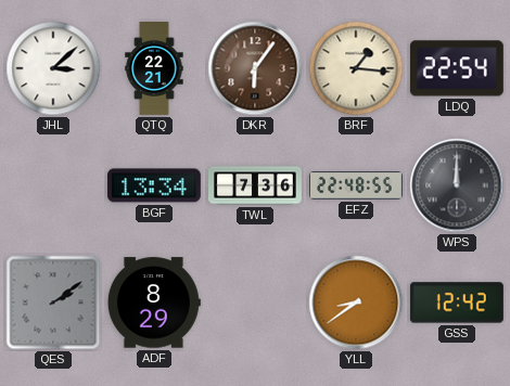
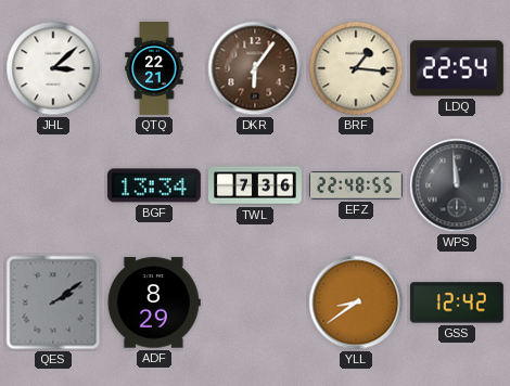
WPS: 12:00 -> 11:59 (457, 185)
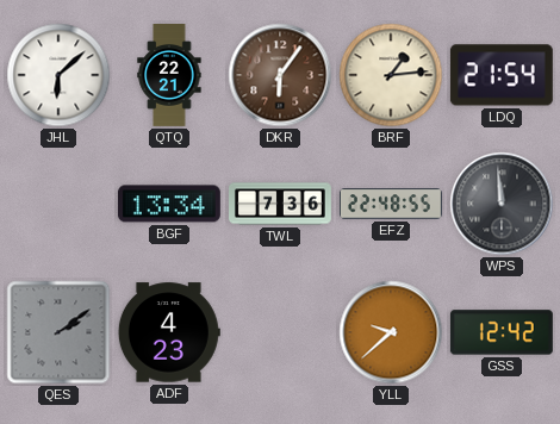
JHL: 3:08 -> 6:08 (58, 75)
BRF: 1:16 -> 1:14 (391, 75)
LDQ: 22:54 -> 21:54 (502, 75)
ADF: 8:29 -> 4:23 (169, 332)
YLL: 8:39 -> 9:38 (391, 332)
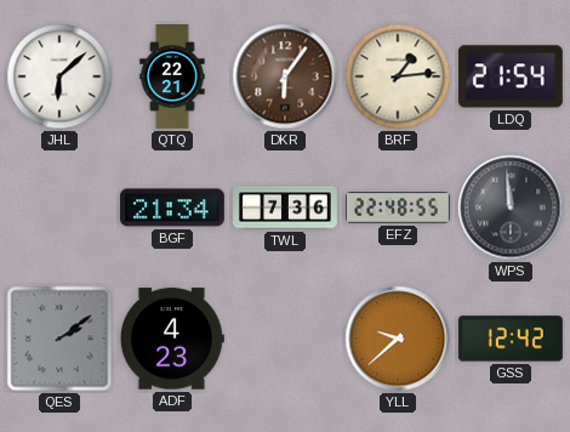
BGF: 13:34 -> 21:34 (172, 208)
